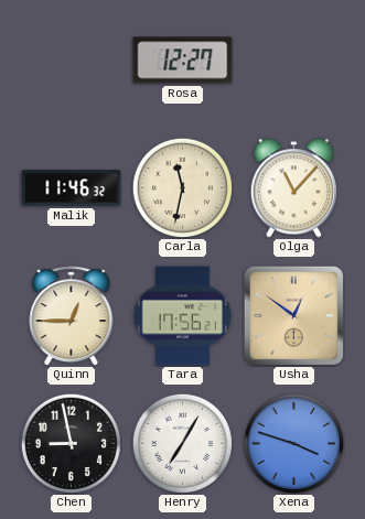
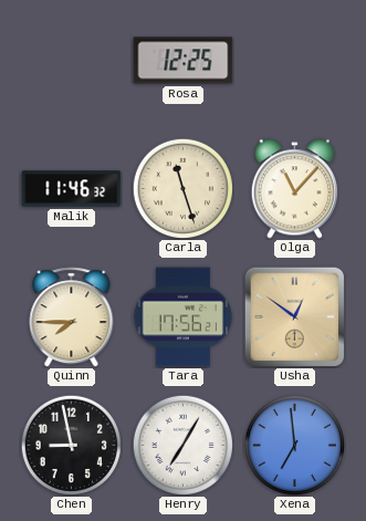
Rosa: 12:27 -> 12:25 (184, 61)
Carla: 11:32 -> 11:27 (182, 188)
Quinn: 12:45 -> 7:45 (72, 317)
Xena: 3:48 -> 6:59 (294, 445)
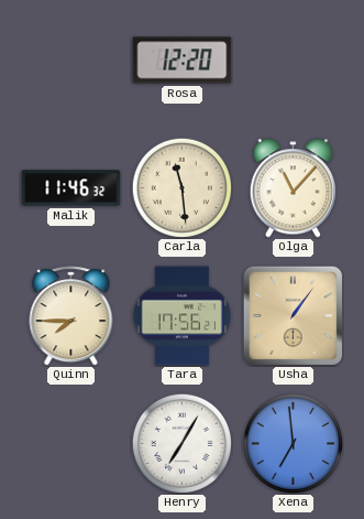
Rosa: 12:25 -> 12:20 (183, 61)
Carla: 11:27 -> 11:29 (181, 187)
Usha: 12:51 -> 1:06 (293, 315)
Chen: 8:58 -> none (71, 445)
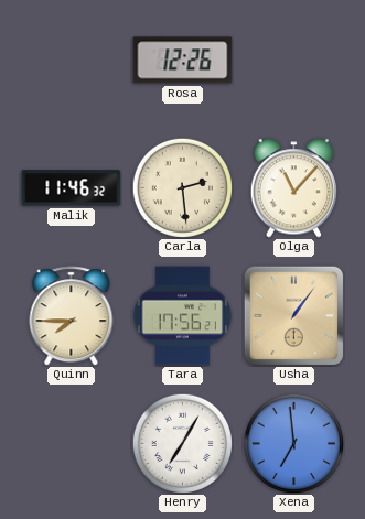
Rosa: 12:20 -> 12:26 (183, 61)
Carla: 11:29 -> 2:29 (182, 187)
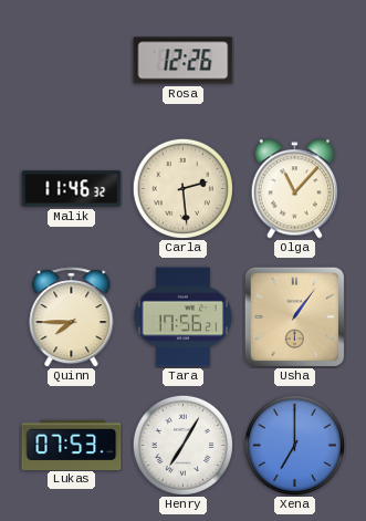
Lukas: none -> 07:53 (72, 445)
Xena: 6:59 -> 7:00 (294, 445)
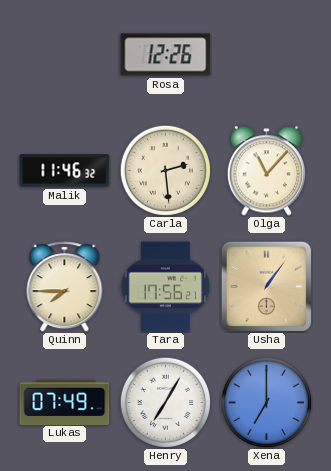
Lukas: 07:53 -> 07:49 (65, 402)
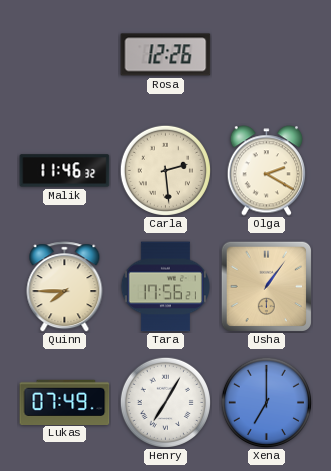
Olga: 11:07 -> 2:20 (266, 171)
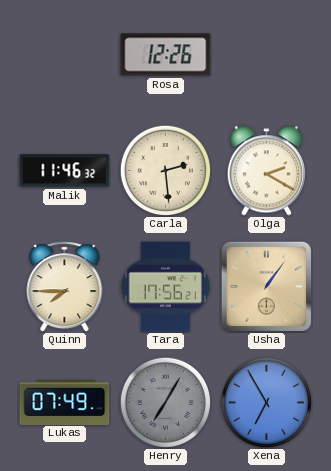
Henry dial: white -> grey (165, 402)
Xena: 7:00 -> 6:55 (266, 402)
